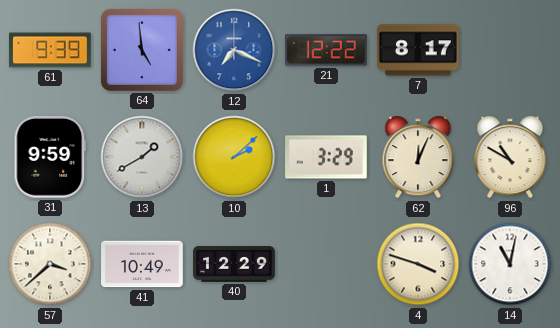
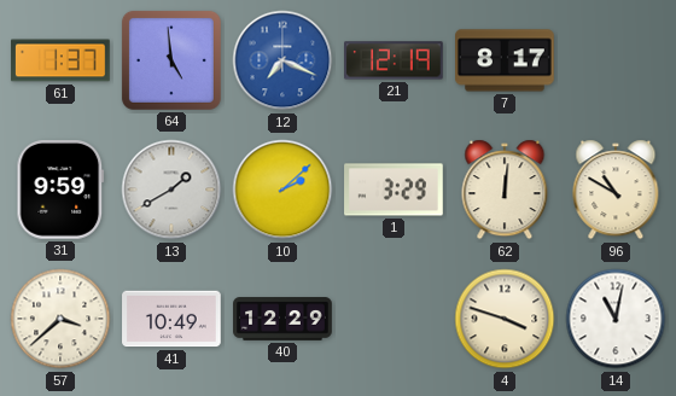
61: 9:39 -> 1:37 (60, 60)
21: 12:22 -> 12:19 (395, 60)
62: 12:04 -> 12:01 (505, 190)
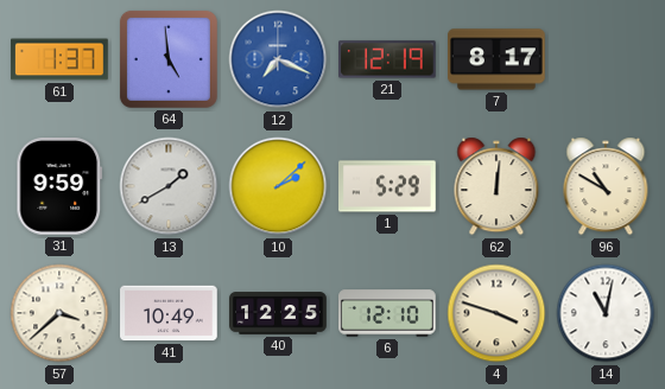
1: 3:29 -> 5:29 (387, 186)
40: 12:29 -> 12:25 (278, 313)
6: none -> 12:10 (387, 313)
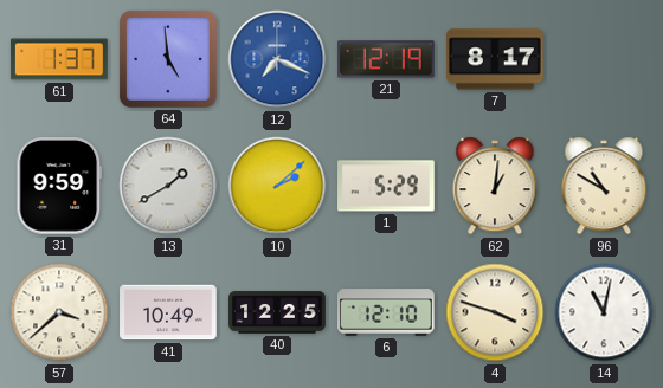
62: 12:01 -> 1:01 (495, 186)
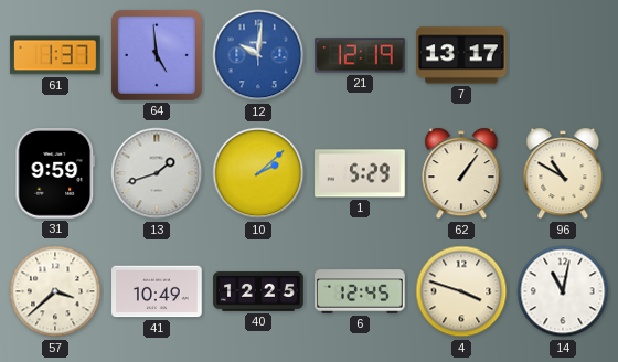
12: 7:19 -> 10:01 (258, 55)
7: 8:17 -> 13:17 (462, 55)
13: 1:40 -> 1:42 (157, 173)
62: 1:01 -> 1:06 (461, 173)
6: 12:10 -> 12:45 (360, 291)
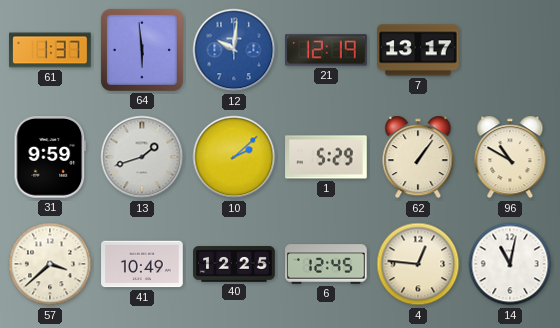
64: 4:59 -> 5:59 (142, 50)
4: 3:48 -> 12:46 (418, 264)
